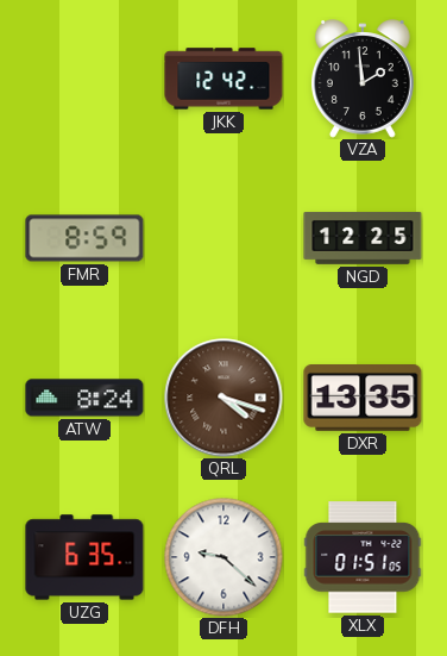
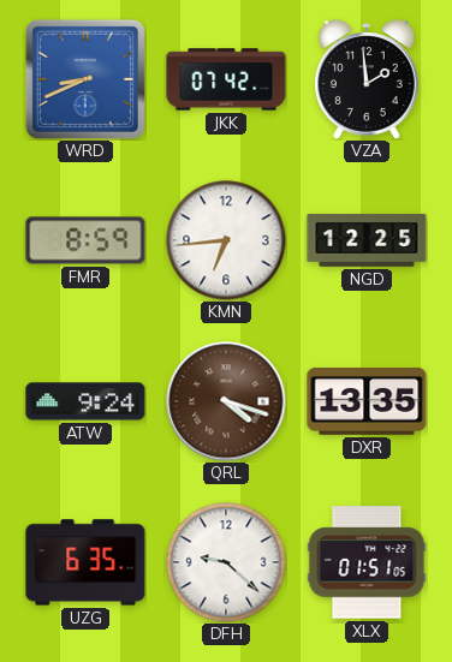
WRD: none -> 8:41 (85, 79)
JKK: 12:42 -> 07:42 (226, 79)
KMN: none -> 6:44 (226, 240)
ATW: 8:24 -> 9:24 (85, 401)
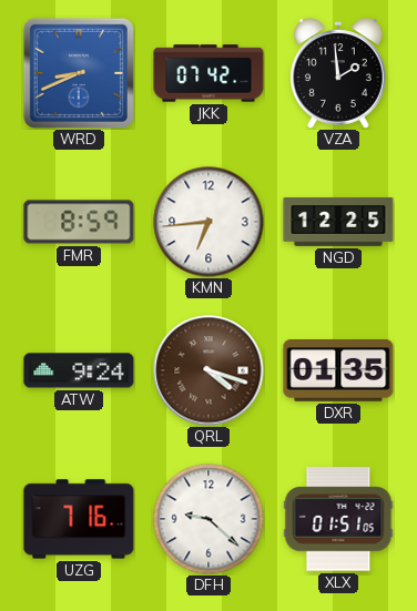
DXR: 13:35 -> 01:35 (338, 371)
UZG: 6:35 -> 7:16 (79, 519)
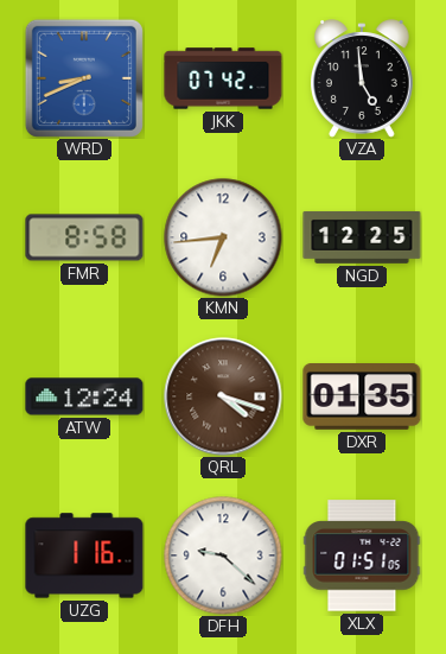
VZA: 1:59 -> 4:59 (362, 78)
FMR: 8:59 -> 8:58 (84, 237)
ATW: 9:24 -> 12:24 (84, 396)
UZG: 7:16 -> 1:16 (84, 555)
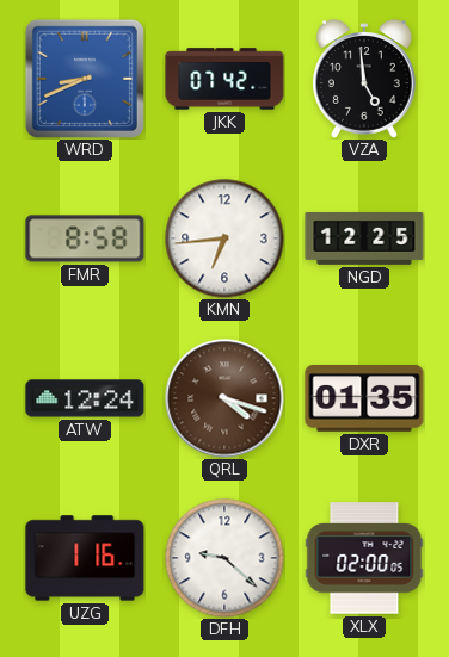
XLX: 01:51 -> 02:00 (364, 558)
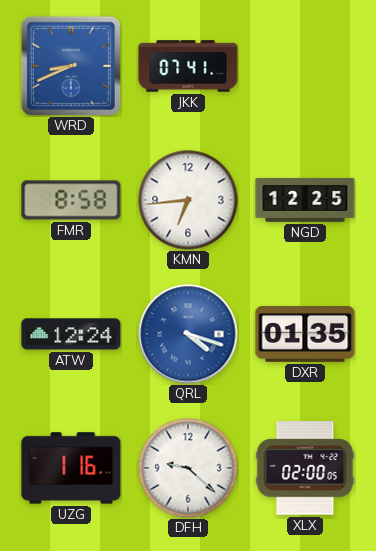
JKK: 07:42 -> 07:41 (188, 66)
VZA: 4:59 -> none (364, 79)
QRL dial: brown -> blue (188, 334)
